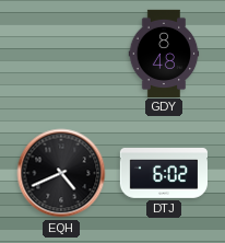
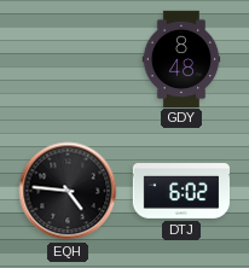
EQH: 4:41 -> 4:46 (68, 191)
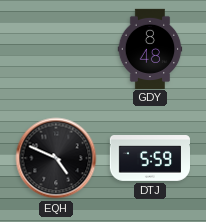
EQH: 4:46 -> 4:49 (56, 158)
DTJ: 6:02 -> 5:59 (149, 159)
